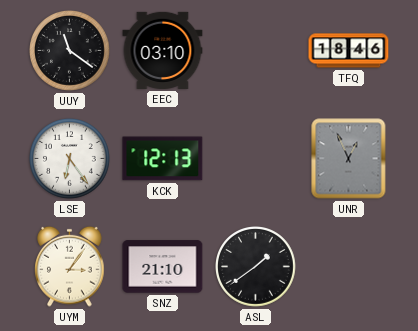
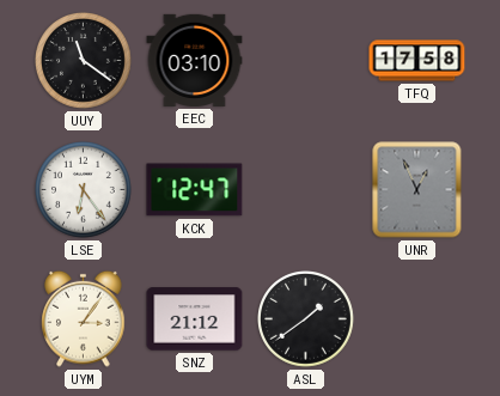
TFQ: 18:46 -> 17:58 (417, 61)
KCK: 12:13 -> 12:47 (195, 190)
SNZ: 21:10 -> 21:12 (195, 319)
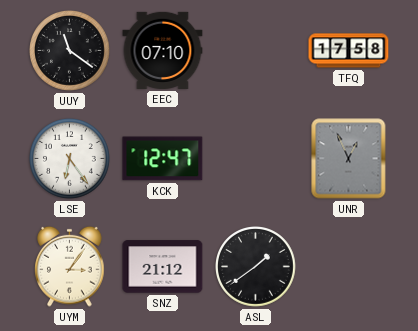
EEC: 03:10 -> 07:10 (163, 50)
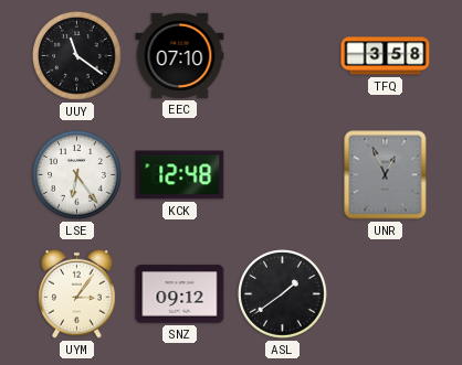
TFQ: 17:58 -> 3:58 (386, 56)
KCK: 12:47 -> 12:48 (180, 175)
SNZ: 21:12 -> 09:12 (180, 294)
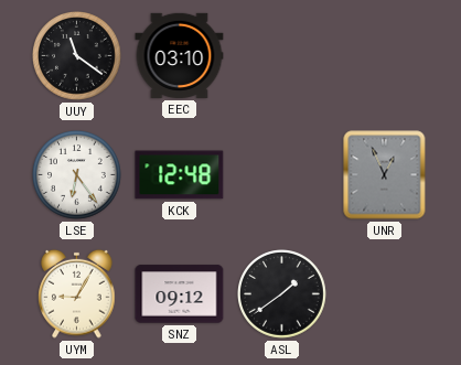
EEC: 07:10 -> 03:10 (180, 55)
TFQ: 3:58 -> none (386, 56)
UYM: 3:06 -> 9:05 (77, 293)
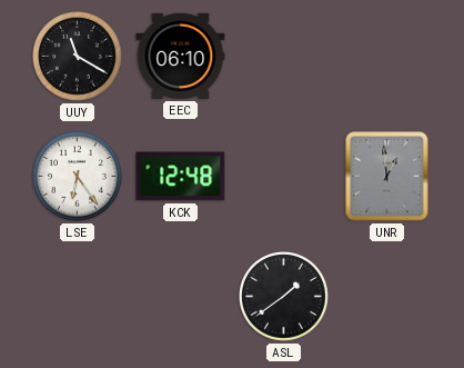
UUY: 11:21 -> 11:20 (78, 57)
EEC: 03:10 -> 06:10 (181, 56)
UNR: 12:56 -> 12:59 (387, 177)
UYM: 9:05 -> none (77, 293)
SNZ: 09:12 -> none (180, 294)
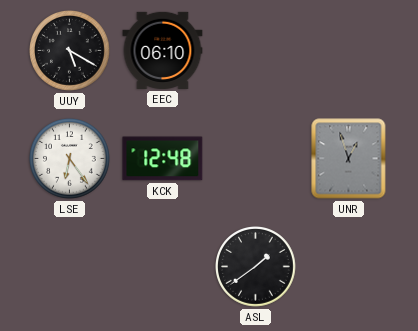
UUY: 11:20 -> 5:20 (70, 51)
UNR: 12:59 -> 12:57 (349, 159)
